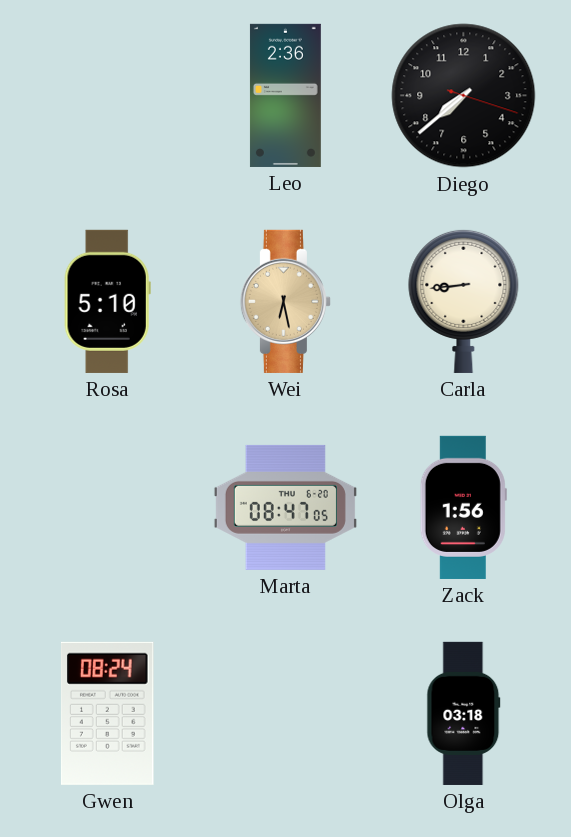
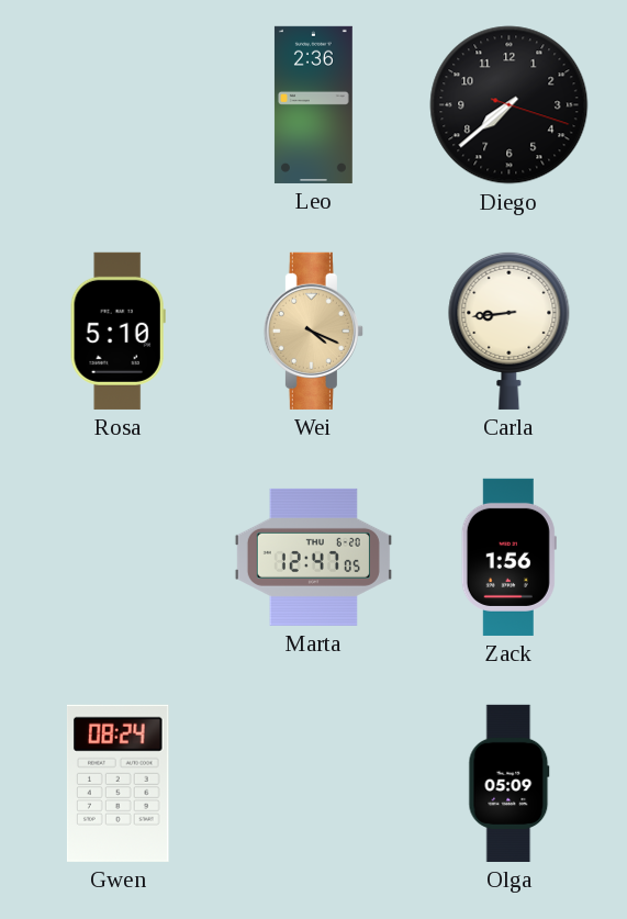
Wei: 6:28 -> 4:19 (313, 330)
Marta: 08:47 -> 12:47 (313, 557)
Olga: 03:18 -> 05:09 (510, 783)
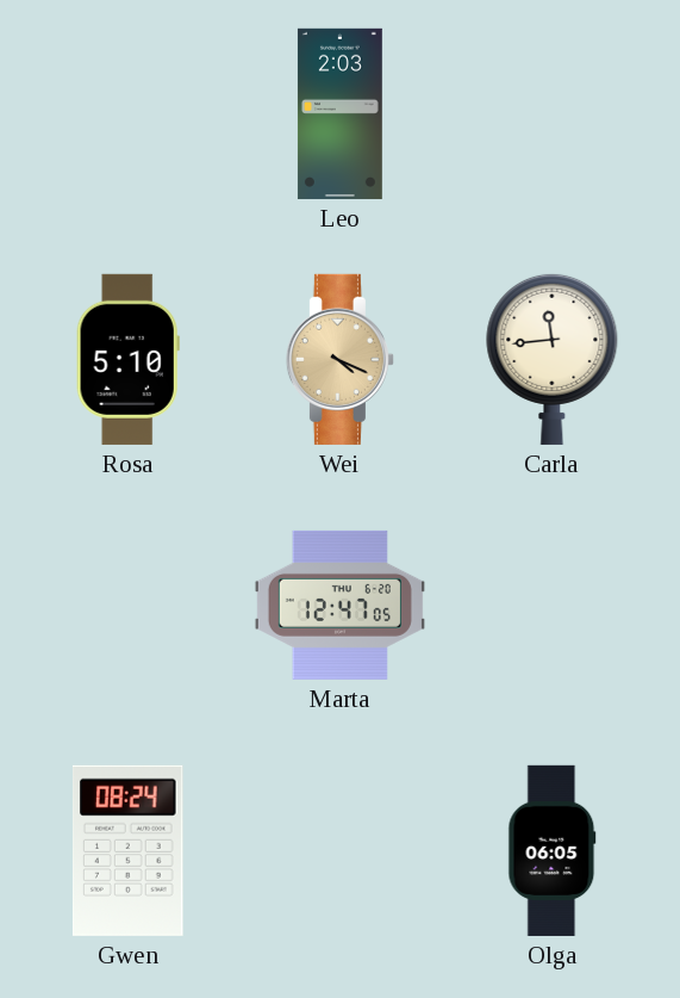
Leo: 2:36 -> 2:03 (339, 113)
Diego: 7:38 -> none (510, 105)
Carla: 8:44 -> 11:44 (553, 359)
Zack: 1:56 -> none (508, 557)
Olga: 05:09 -> 06:05 (553, 850)
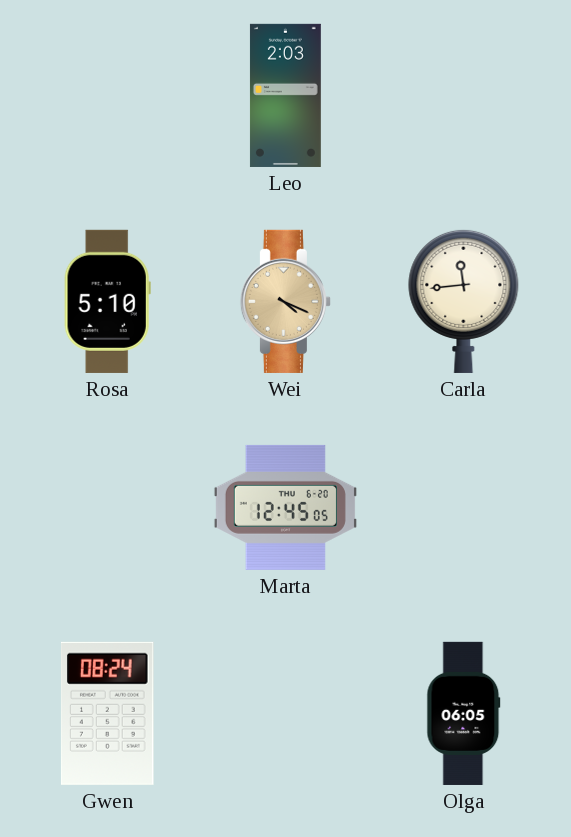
Marta: 12:47 -> 12:45 (285, 507)
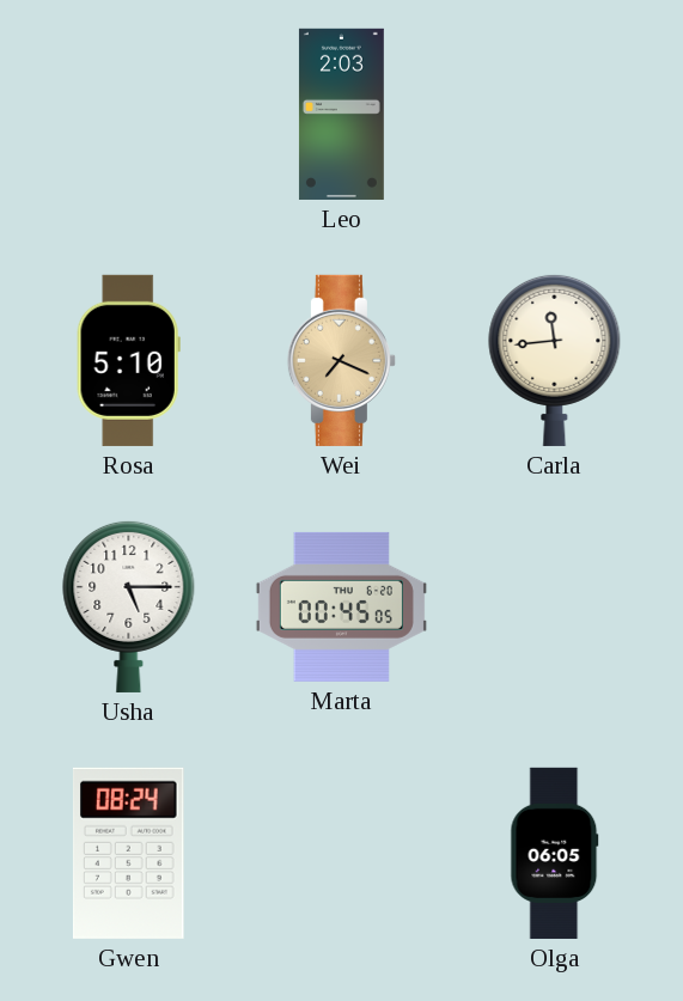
Wei: 4:19 -> 7:19 (341, 360)
Usha: none -> 5:15 (129, 606)
Marta: 12:45 -> 00:45 (341, 606)
